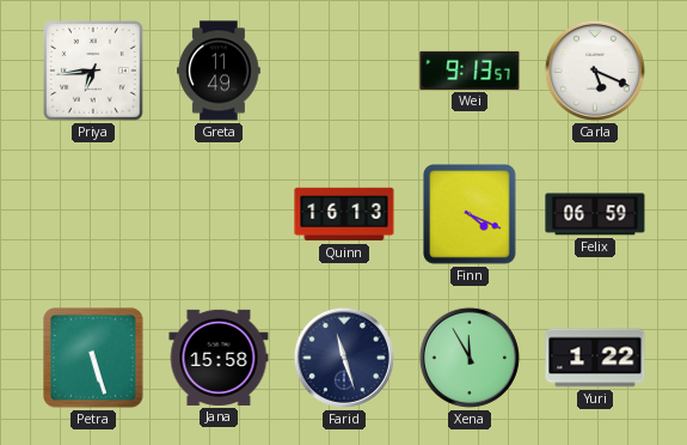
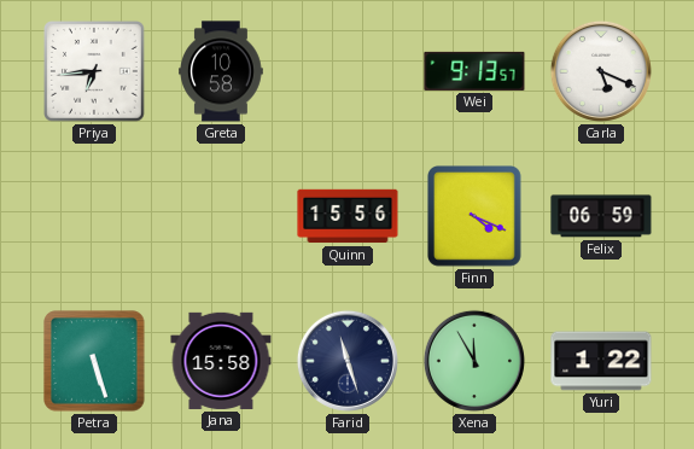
Greta: 11:49 -> 10:58 (222, 71)
Quinn: 16:13 -> 15:56 (348, 216)
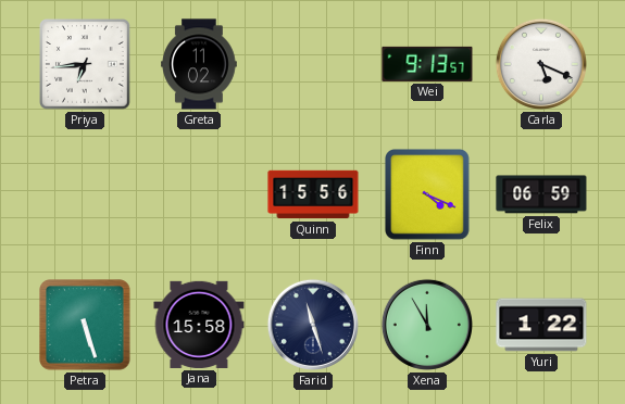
Greta: 10:58 -> 11:02 (200, 64)
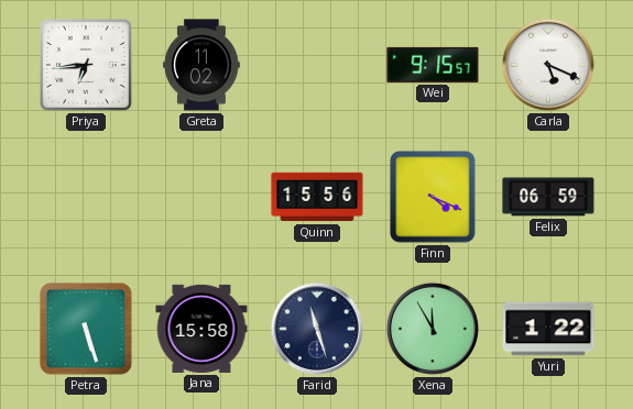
Wei: 9:13 -> 9:15 (433, 65)
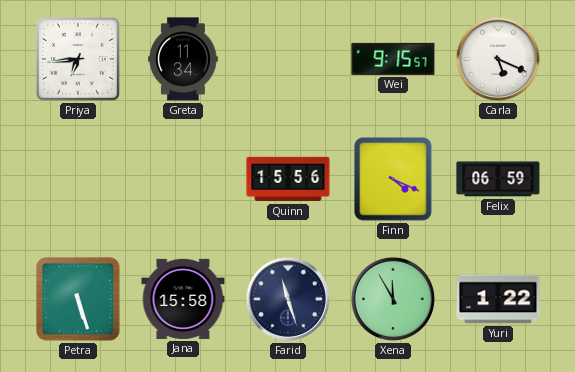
Greta: 11:02 -> 11:34 (184, 59)
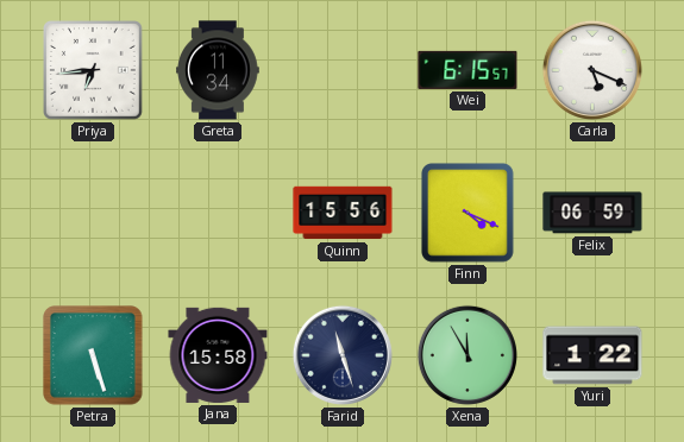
Wei: 9:15 -> 6:15 (467, 70)
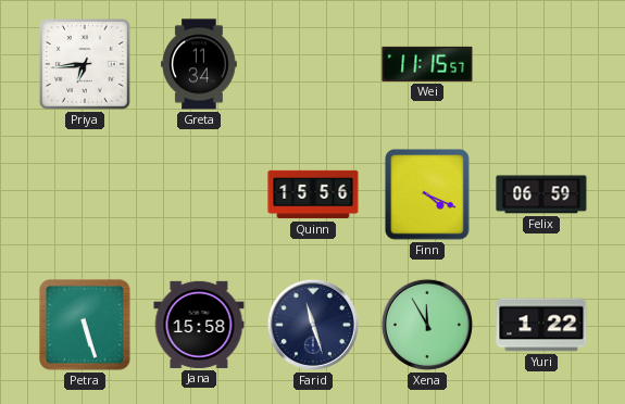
Wei: 6:15 -> 11:15 (427, 64)
Carla: 5:19 -> none (592, 70)
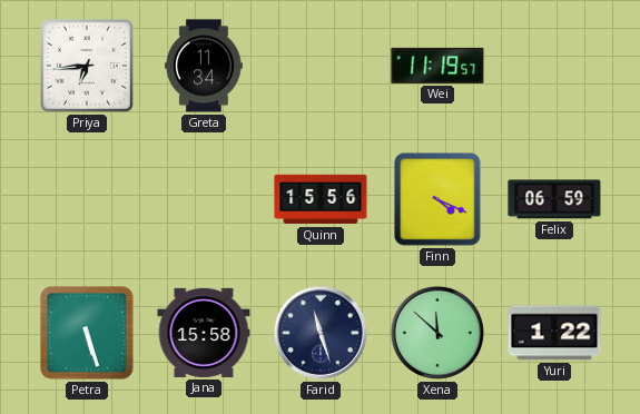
Wei: 11:15 -> 11:19 (437, 66)
Xena: 11:55 -> 11:52 (437, 333)
